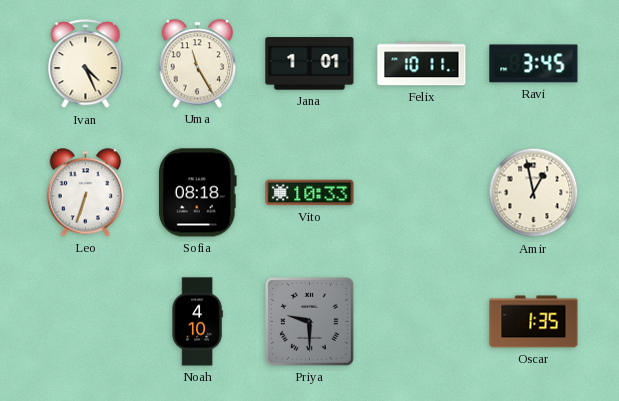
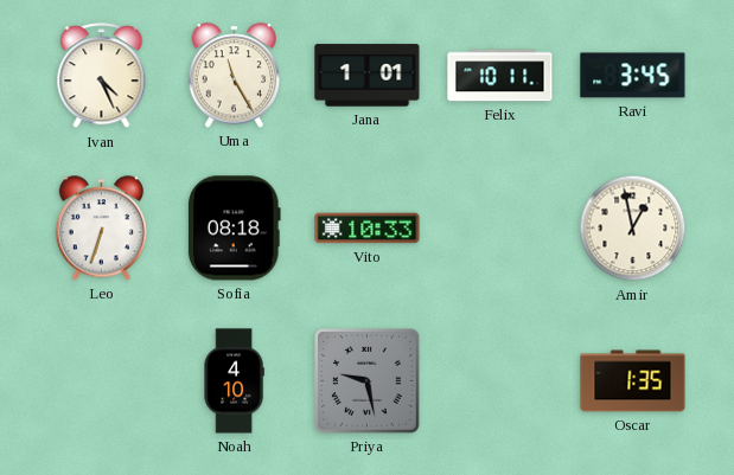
Priya: 9:30 -> 9:28 (368, 381)
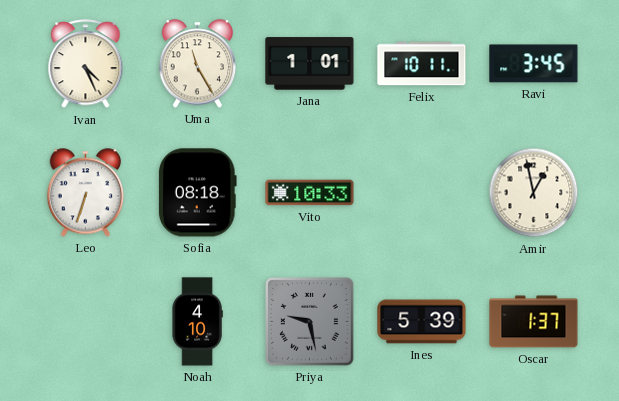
Ines: none -> 5:39 (422, 322)
Oscar: 1:35 -> 1:37 (534, 322)
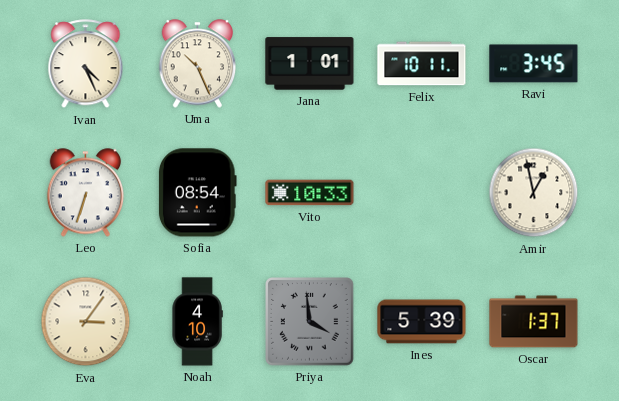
Uma: 11:25 -> 10:26 (198, 64)
Sofia: 08:18 -> 08:54 (197, 193)
Eva: none -> 3:06 (86, 322)
Priya: 9:28 -> 3:59 (310, 322)
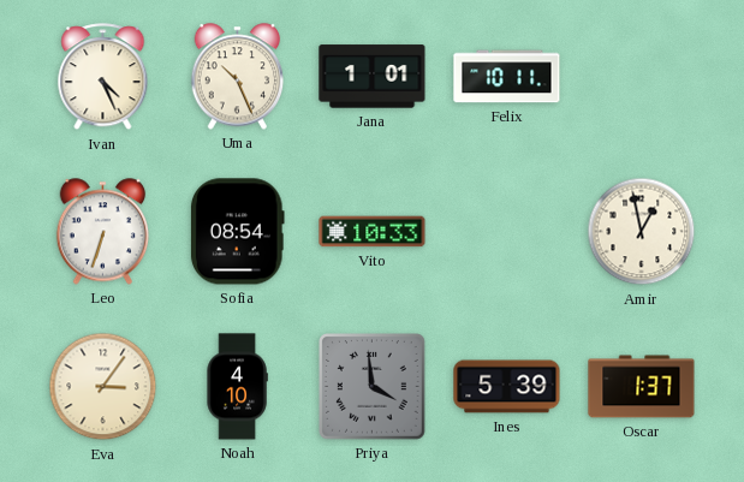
Ravi: 3:45 -> none (534, 64)
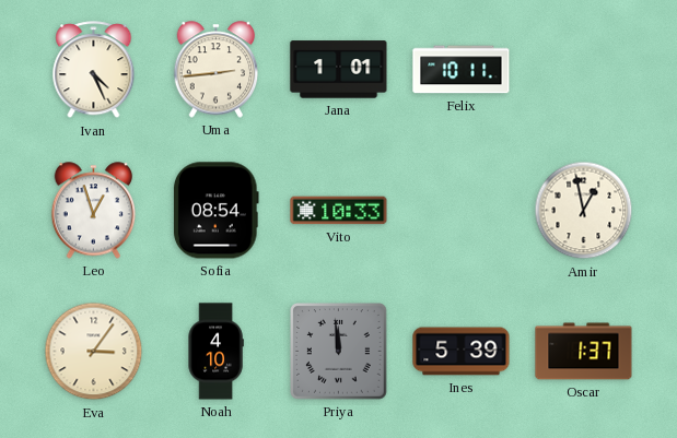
Uma: 10:26 -> 2:44 (217, 70)
Leo: 6:33 -> 12:57 (94, 211)
Priya: 3:59 -> 11:59 (339, 352)
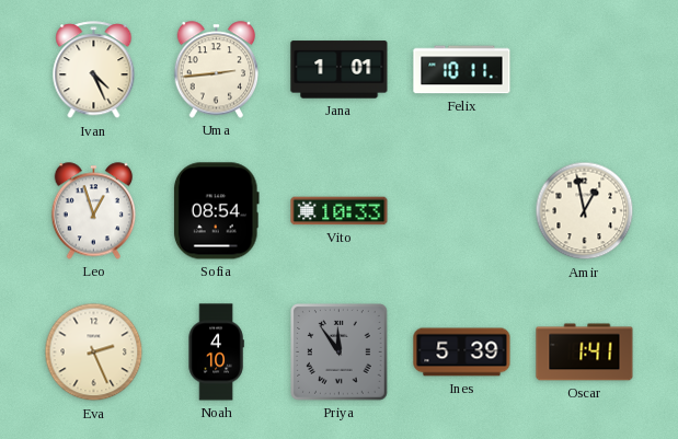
Eva: 3:06 -> 2:26 (94, 353)
Priya: 11:59 -> 11:54 (340, 353)
Oscar: 1:37 -> 1:41 (585, 353)
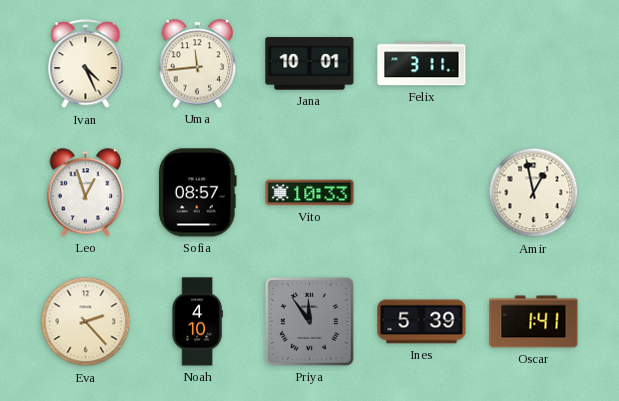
Uma: 2:44 -> 11:44 (198, 64)
Jana: 1:01 -> 10:01 (310, 64)
Felix: 10:11 -> 3:11 (422, 64)
Sofia: 08:54 -> 08:57 (197, 193)
Eva: 2:26 -> 2:23 (86, 322)
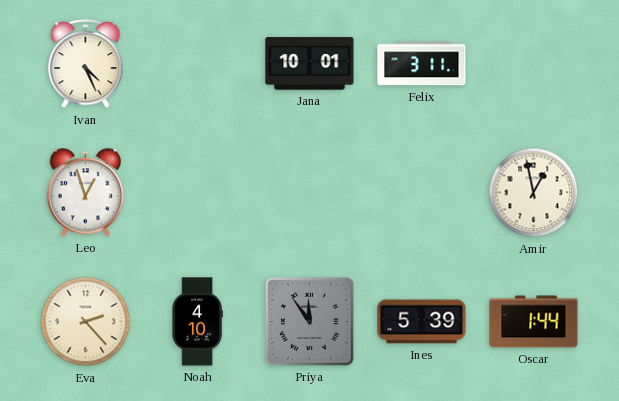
Uma: 11:44 -> none (198, 64)
Sofia: 08:57 -> none (197, 193)
Vito: 10:33 -> none (310, 193)
Oscar: 1:41 -> 1:44 (534, 322)
